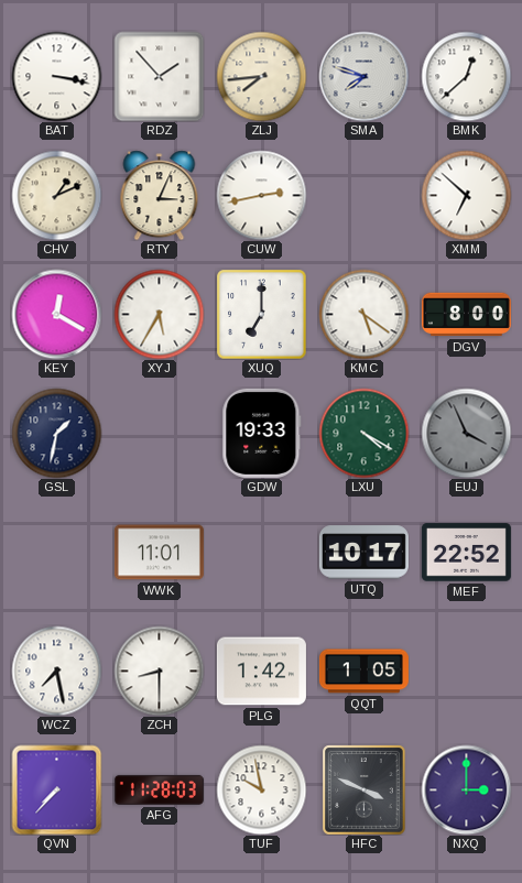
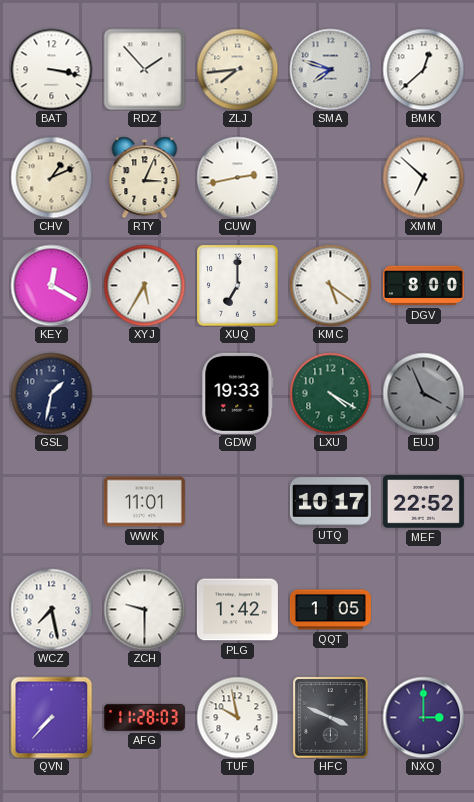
ZCH: 8:30 -> 9:30 (144, 609)
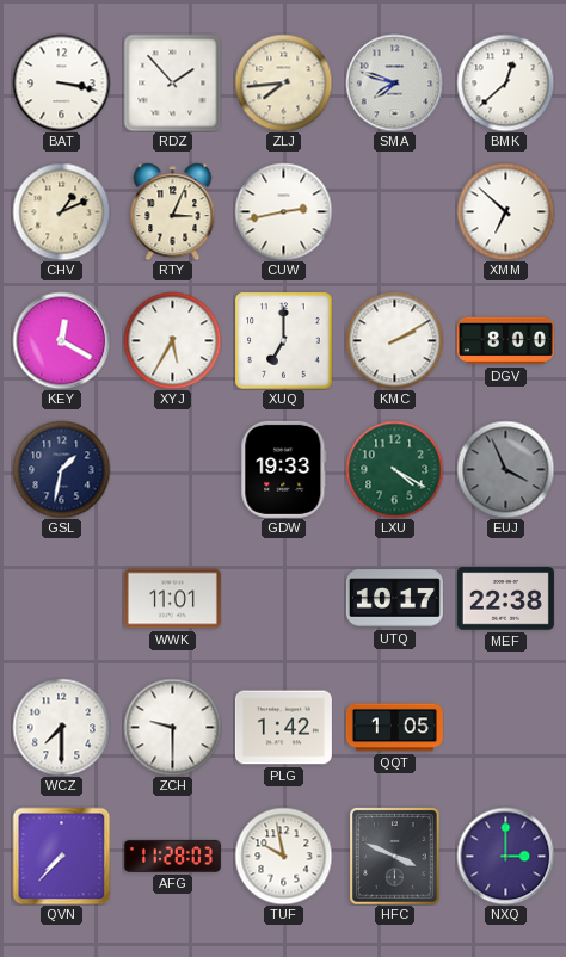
KMC: 5:21 -> 2:10 (394, 340)
MEF: 22:52 -> 22:38 (505, 599)
WCZ: 7:28 -> 7:30 (61, 727)
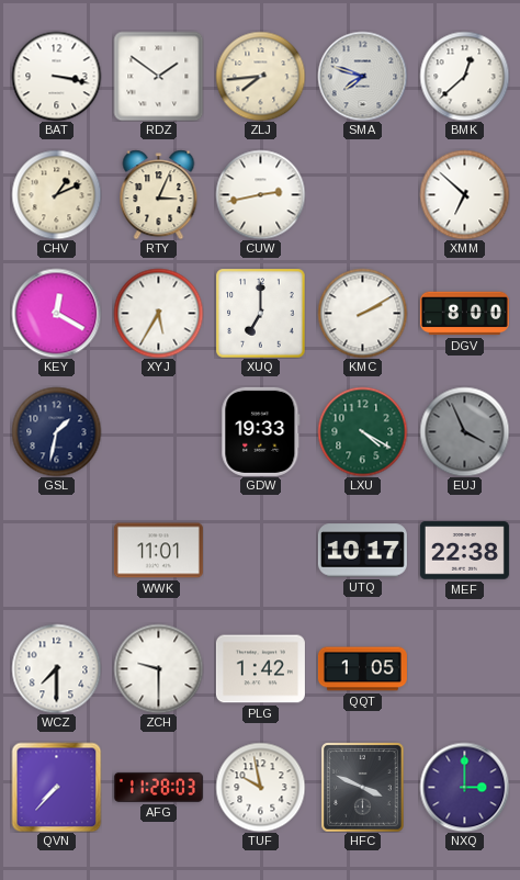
RDZ: 1:53 -> 1:51 (158, 76)
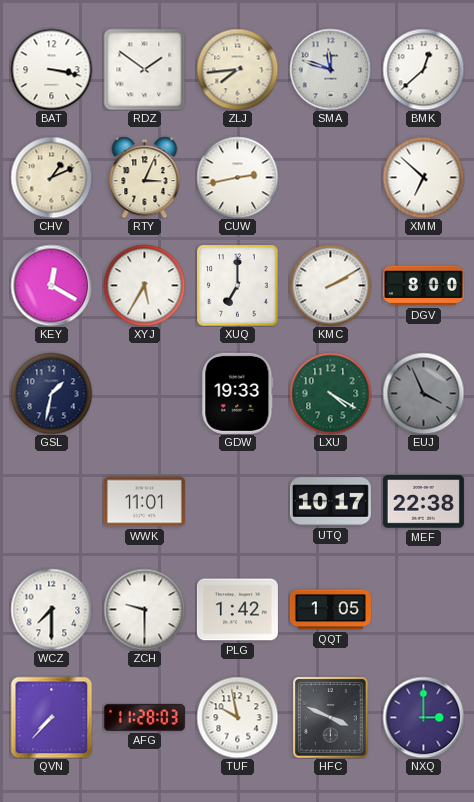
SMA: 7:48 -> 11:48 (330, 69)
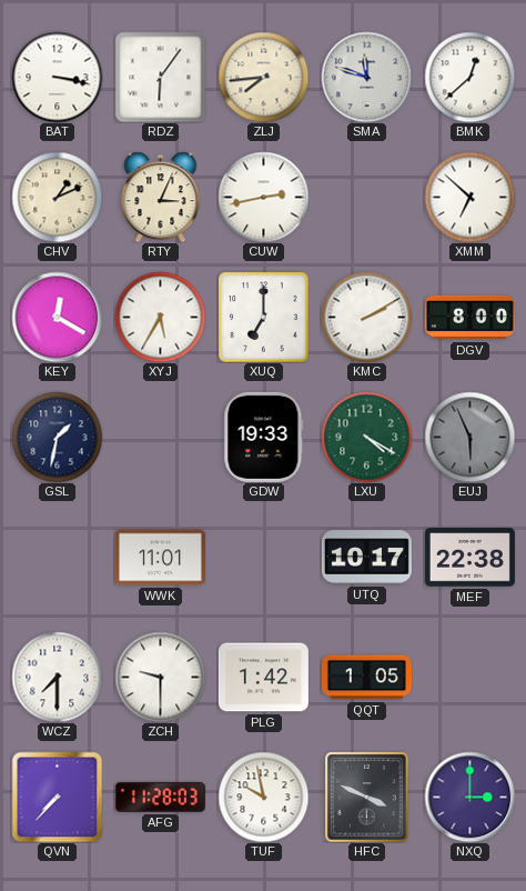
RDZ: 1:51 -> 6:06 (160, 77)
EUJ: 3:56 -> 5:56 (469, 437)
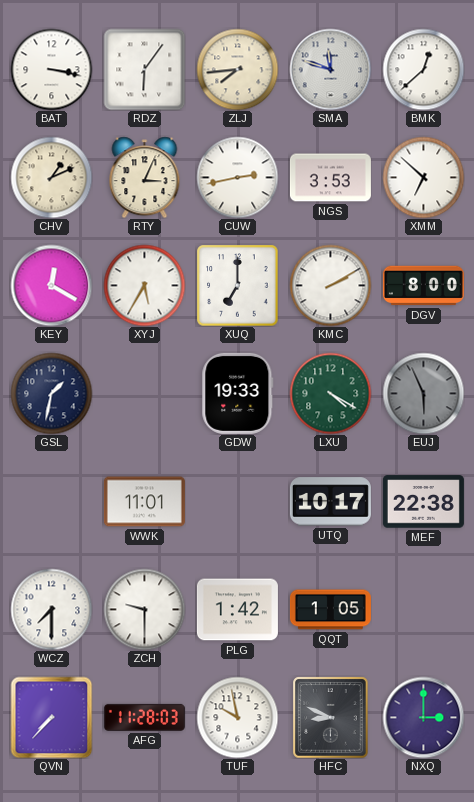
NGS: none -> 3:53 (330, 178)
HFC: 3:49 -> 8:49 (331, 717)
